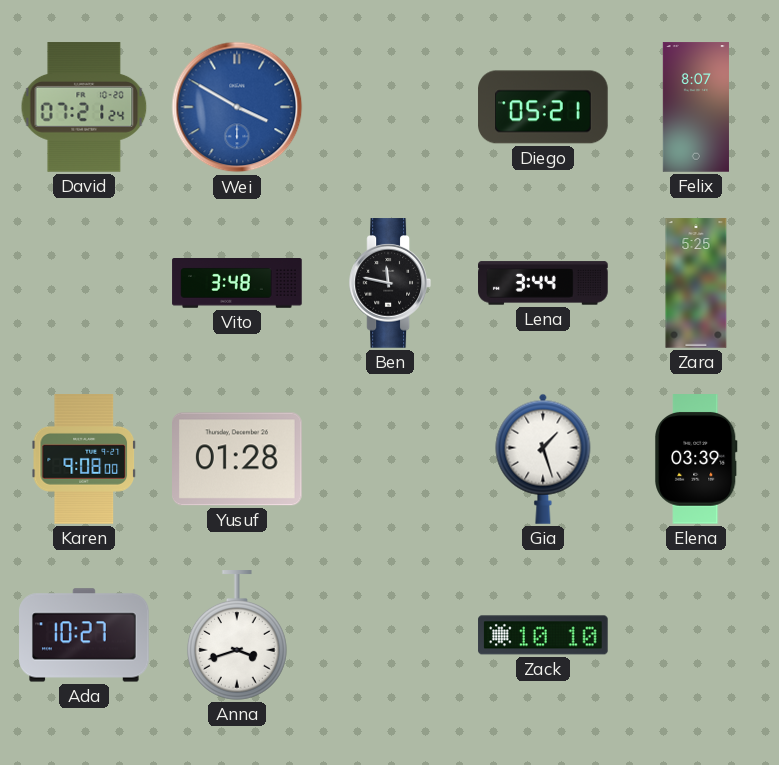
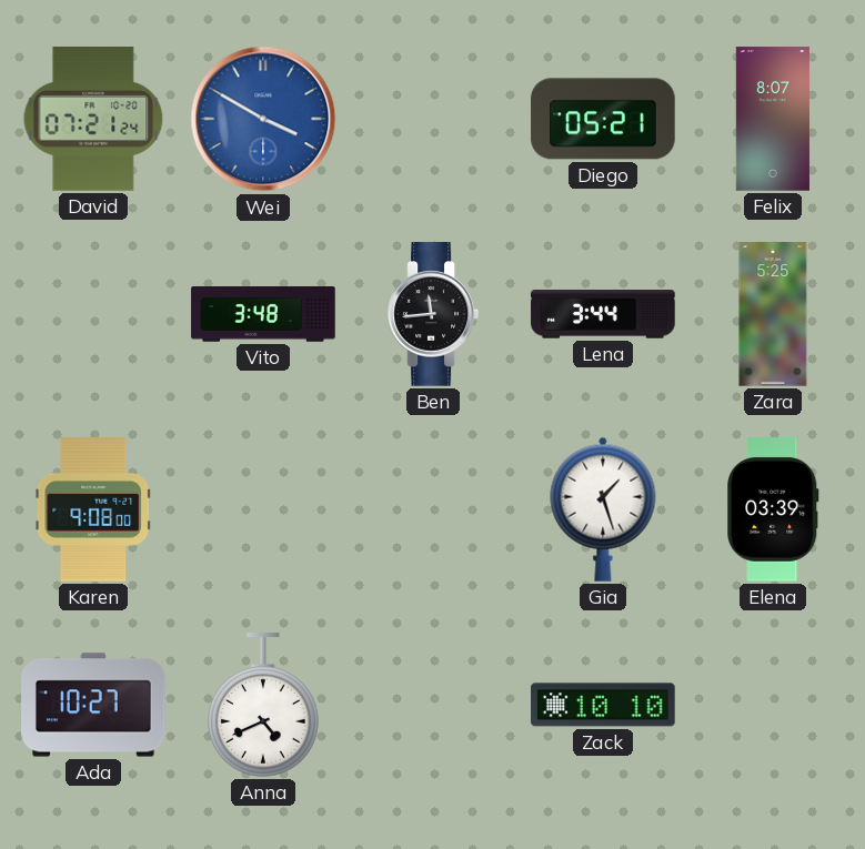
Ben: 11:47 -> 11:44 (432, 314)
Yusuf: 01:28 -> none (238, 459)
Anna: 3:42 -> 4:41 (263, 705)
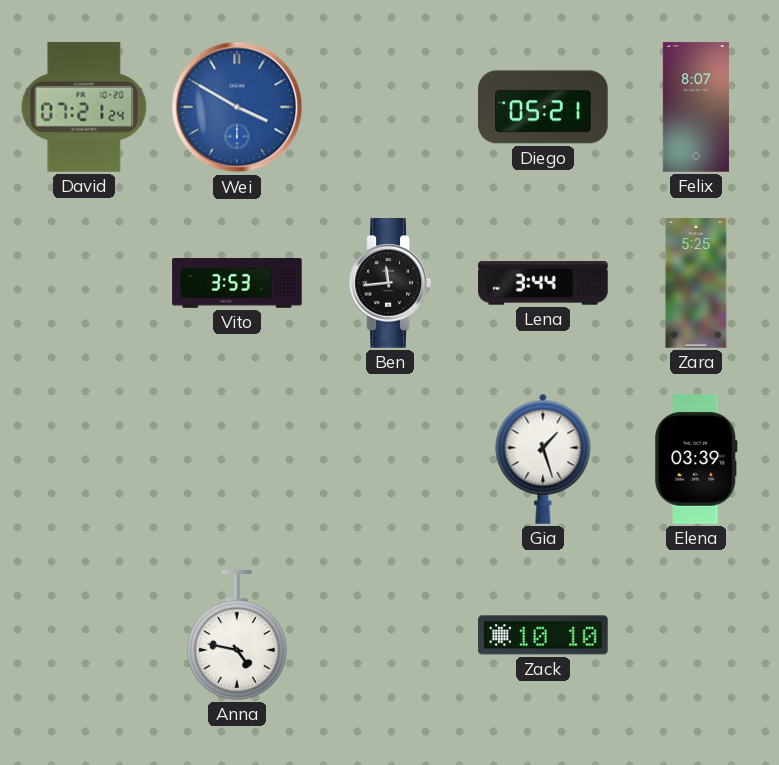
Vito: 3:48 -> 3:53 (237, 284)
Karen: 9:08 -> none (92, 509)
Ada: 10:27 -> none (93, 705)
Anna: 4:41 -> 4:47 (237, 635)
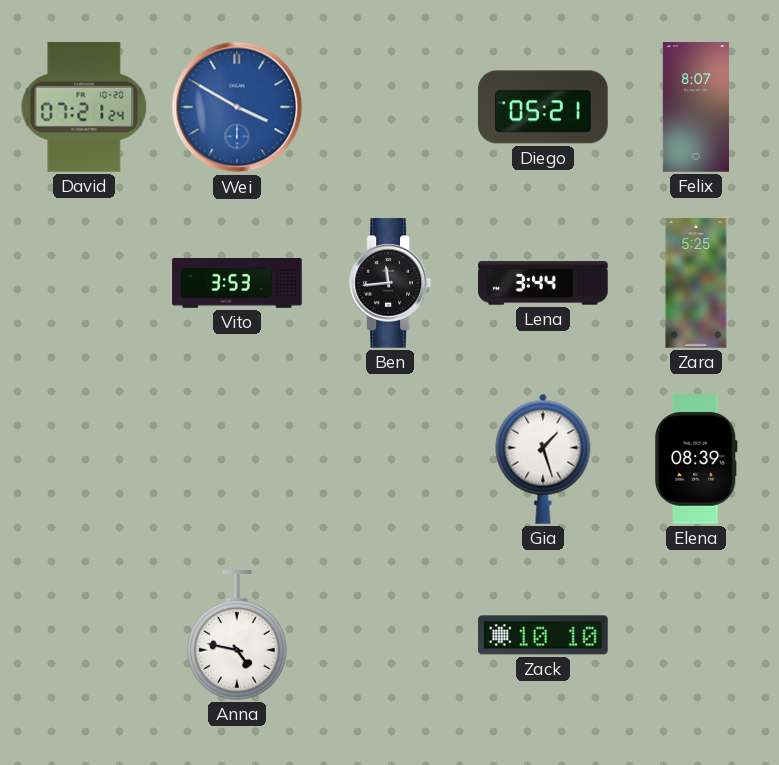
Elena: 03:39 -> 08:39 (697, 459)
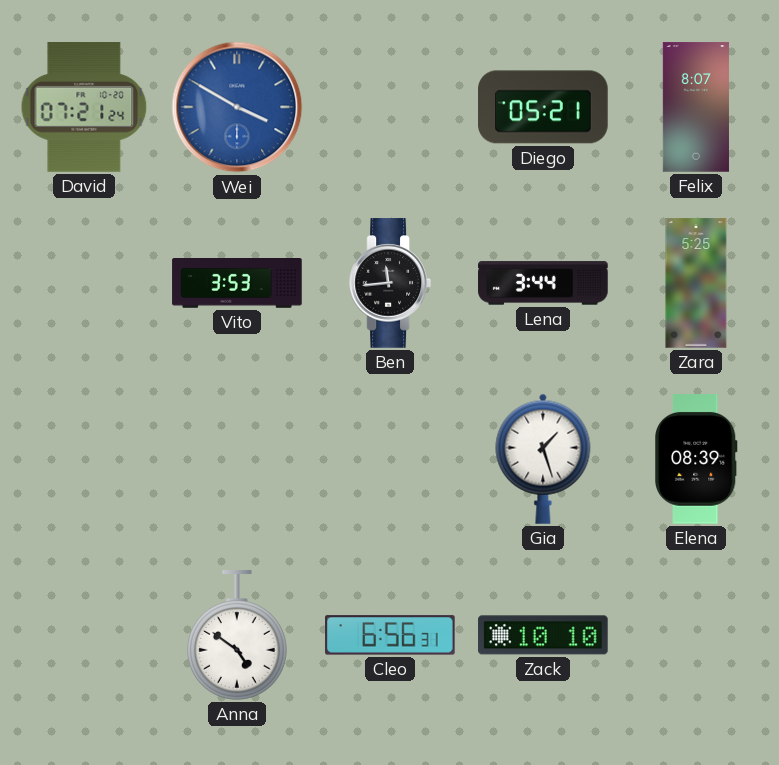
Anna: 4:47 -> 4:51 (237, 635)
Cleo: none -> 6:56 (390, 635)
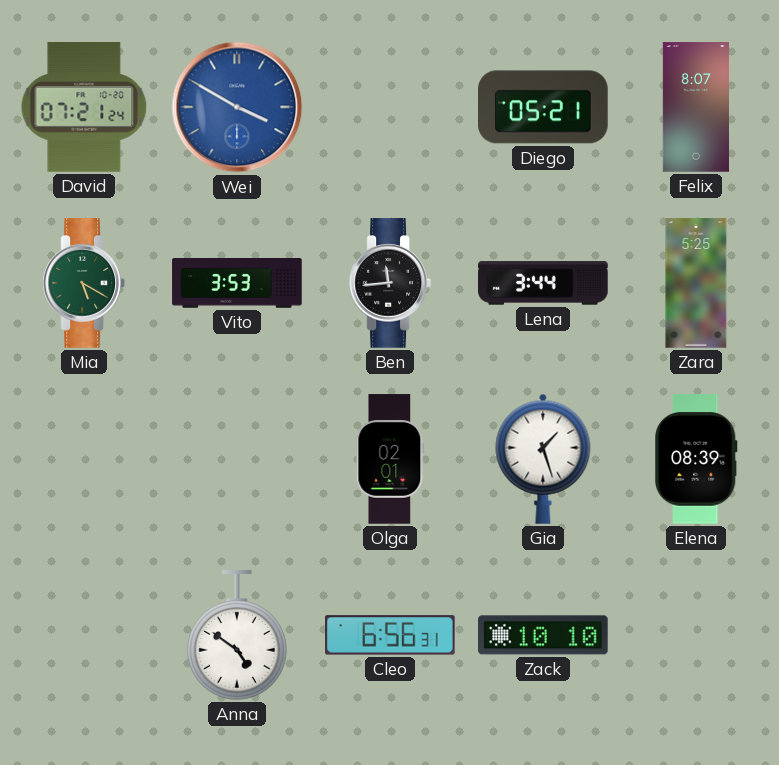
Mia: none -> 5:20 (83, 283)
Olga: none -> 02:01 (390, 459)
